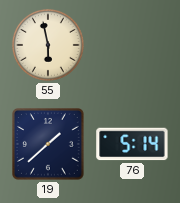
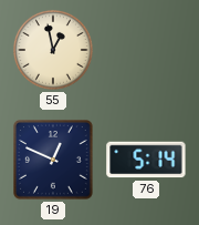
55: 5:58 -> 12:58 (53, 50)
19: 1:38 -> 12:49 (54, 161)
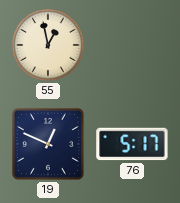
76: 5:14 -> 5:17 (132, 144)
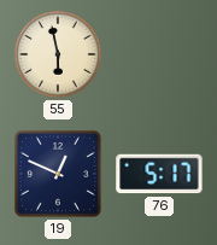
55: 12:58 -> 5:58 (58, 54)
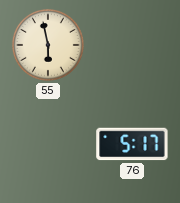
19: 12:49 -> none (59, 175)
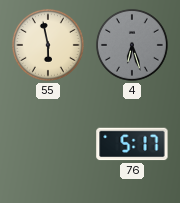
4: none -> 6:27 (132, 45)
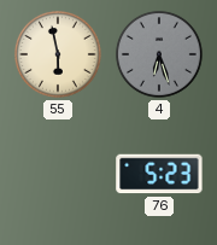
76: 5:17 -> 5:23 (159, 174)
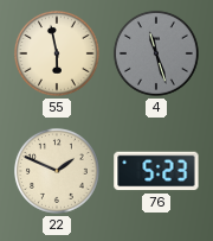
4: 6:27 -> 11:27 (156, 53)
22: none -> 1:49 (57, 171)
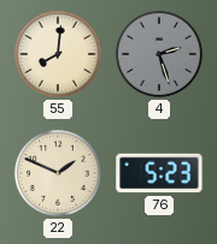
55: 5:58 -> 8:01 (58, 54)
4: 11:27 -> 2:27 (159, 54)
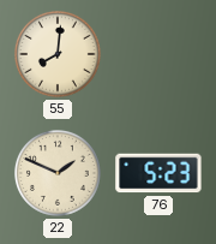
4: 2:27 -> none (159, 54)
